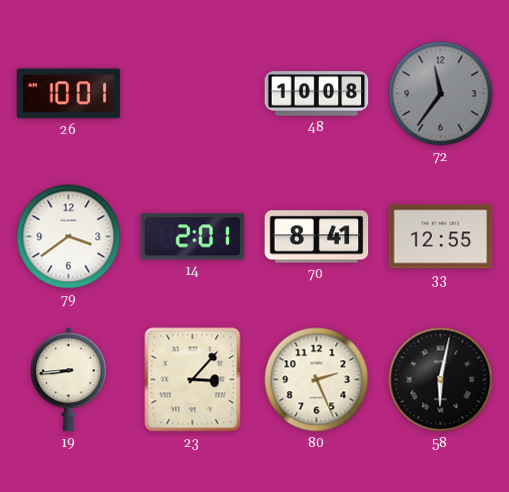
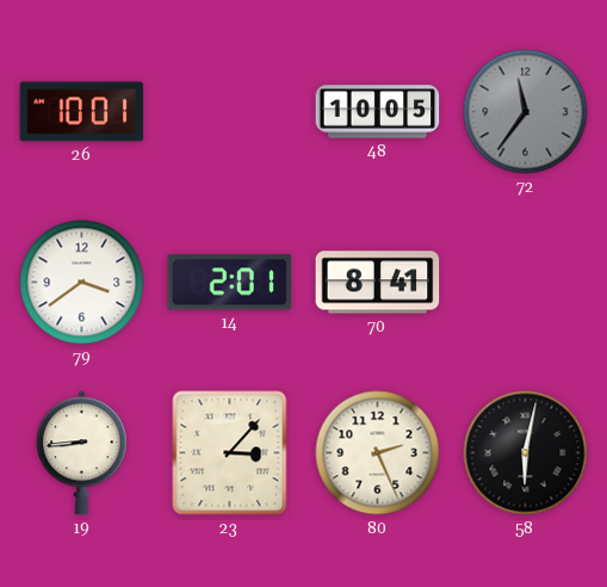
48: 10:08 -> 10:05 (378, 112)
33: 12:55 -> none (441, 237)
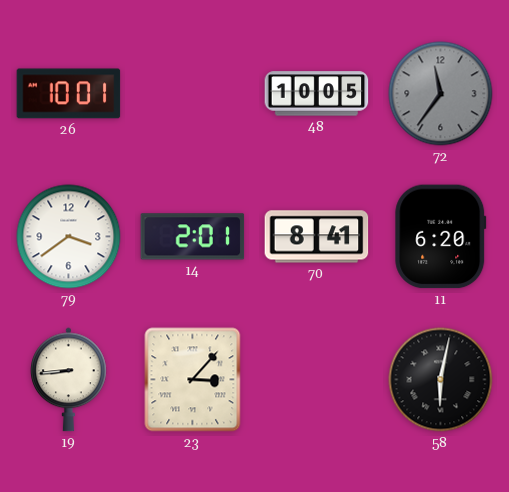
11: none -> 6:20 (441, 237)
80: 2:26 -> none (378, 453)
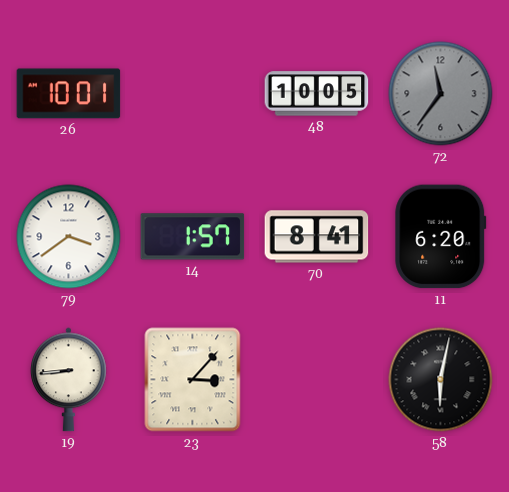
14: 2:01 -> 1:57 (193, 237)
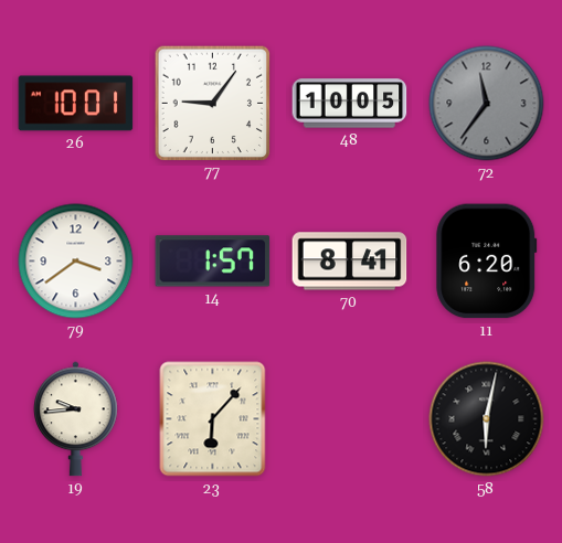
77: none -> 9:06 (212, 103)
19: 8:44 -> 9:44 (76, 419)
23: 3:07 -> 6:07 (213, 419)
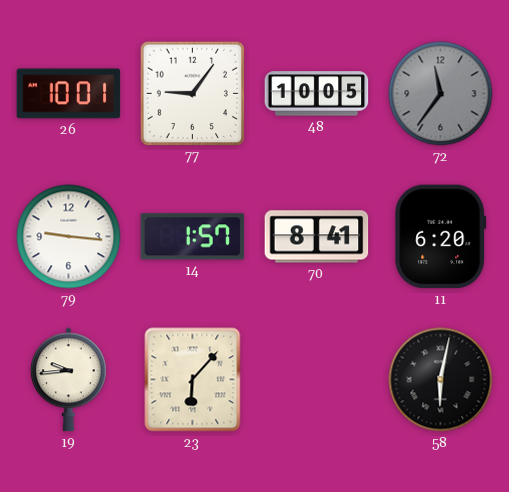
79: 3:39 -> 9:16 (69, 237)
